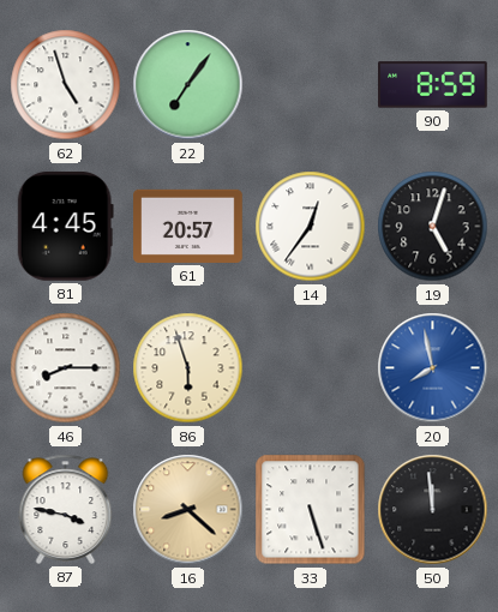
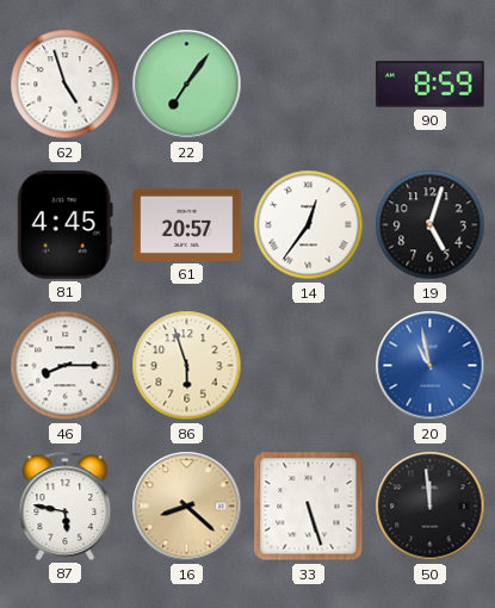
20: 7:58 -> 10:58 (431, 366)
87: 3:47 -> 5:47 (66, 505)
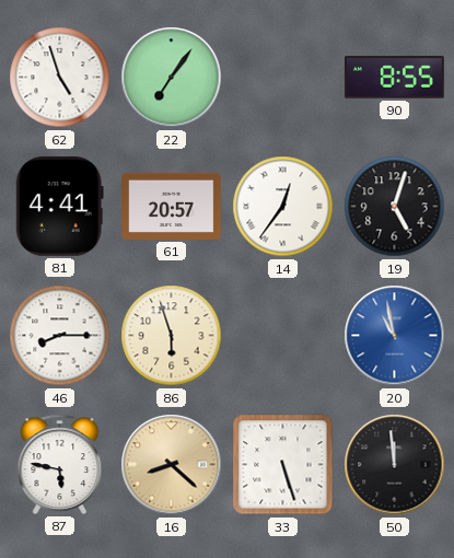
90: 8:59 -> 8:55 (395, 78)
81: 4:45 -> 4:41 (59, 206)
